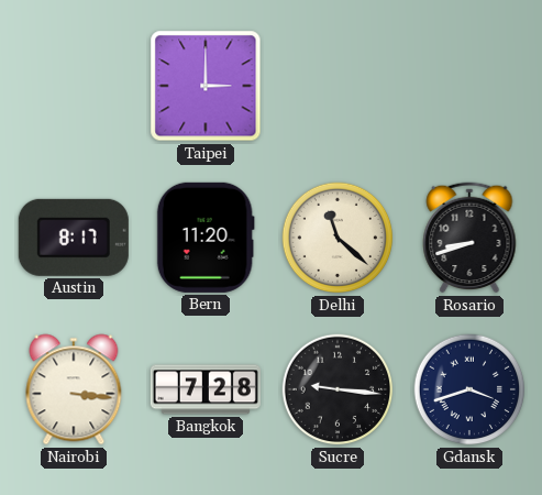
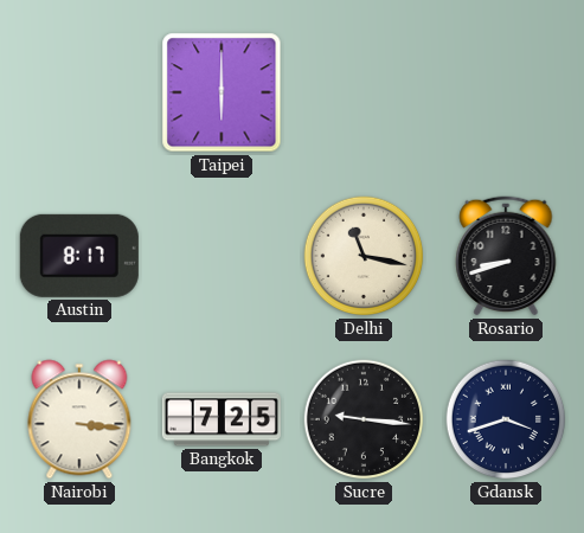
Taipei: 3:00 -> 6:00 (222, 92)
Bern: 11:20 -> none (206, 238)
Delhi: 11:22 -> 11:17 (364, 256)
Bangkok: 7:28 -> 7:25 (222, 419)
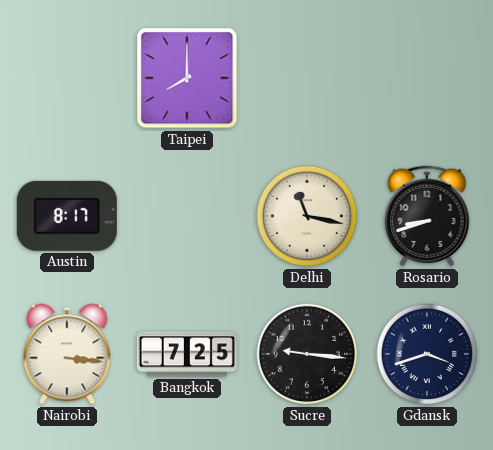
Taipei: 6:00 -> 8:00 (187, 78)
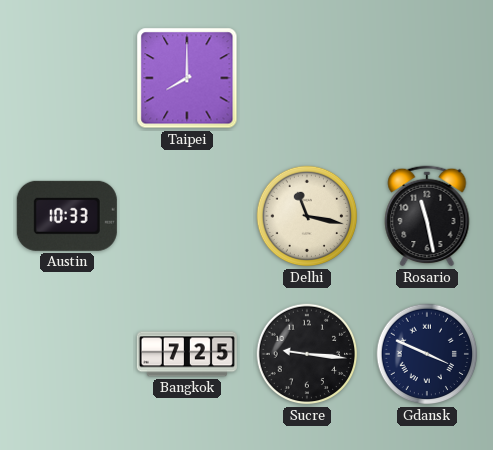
Austin: 8:17 -> 10:33 (67, 216)
Rosario: 8:42 -> 11:28 (427, 216)
Nairobi: 3:16 -> none (67, 354)
Gdansk: 3:42 -> 3:49 (427, 354)
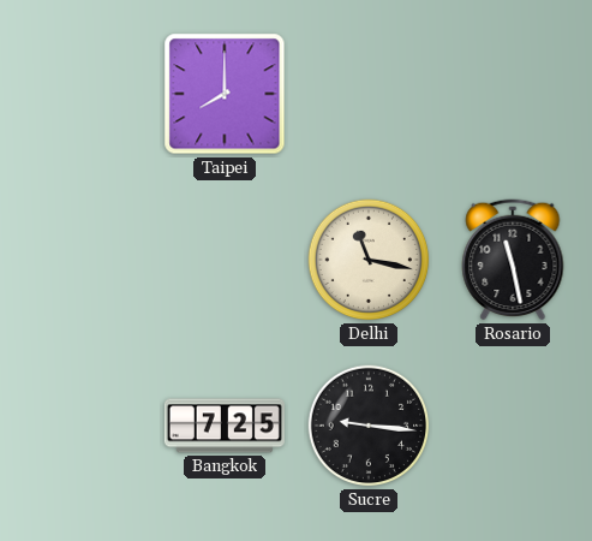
Austin: 10:33 -> none (67, 216)
Gdansk: 3:49 -> none (427, 354)
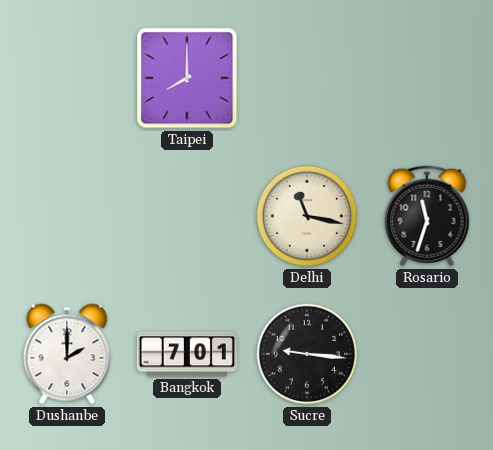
Rosario: 11:28 -> 11:33 (427, 216)
Dushanbe: none -> 2:00 (67, 354)
Bangkok: 7:25 -> 7:01 (187, 354)
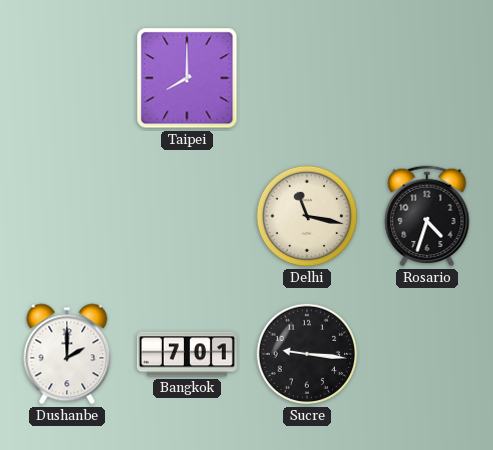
Rosario: 11:33 -> 4:33 (427, 216)
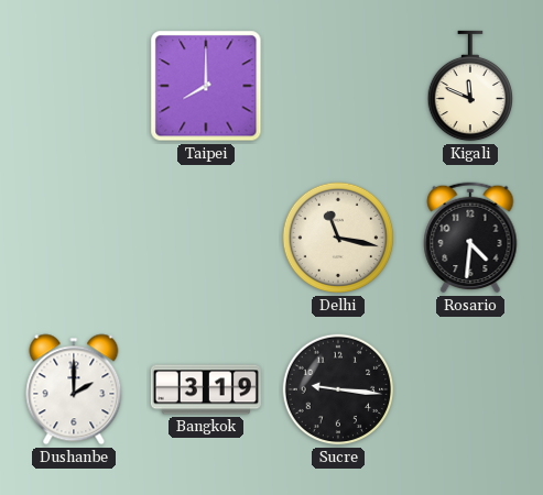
Kigali: none -> 11:49 (469, 86)
Rosario: 4:33 -> 4:31 (470, 238)
Bangkok: 7:01 -> 3:19 (206, 389)
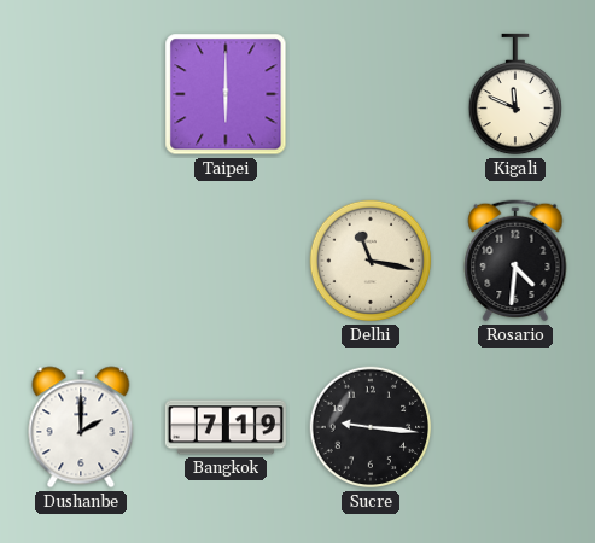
Taipei: 8:00 -> 6:00 (226, 94)
Bangkok: 3:19 -> 7:19 (226, 427)
